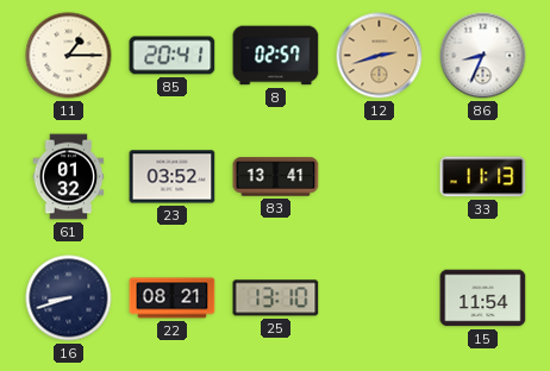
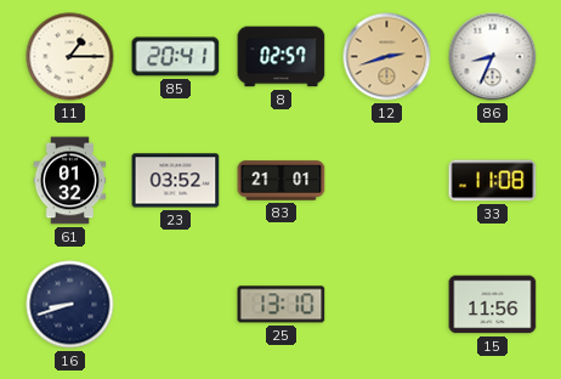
83: 13:41 -> 21:01 (282, 181)
33: 11:13 -> 11:08 (493, 181)
22: 08:21 -> none (173, 298)
15: 11:54 -> 11:56 (493, 305)
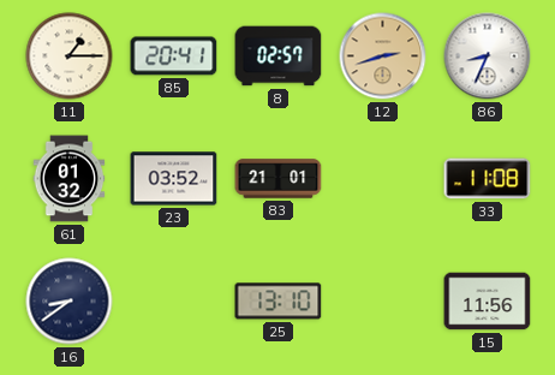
16: 8:42 -> 8:39 (70, 302)
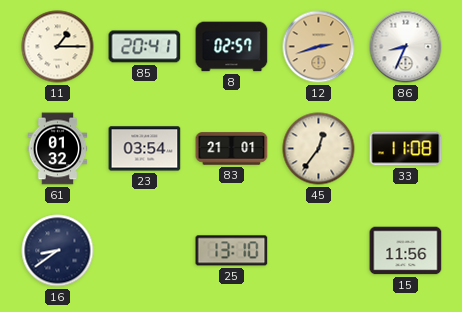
23: 03:52 -> 03:54 (145, 149)
45: none -> 12:36 (319, 149)
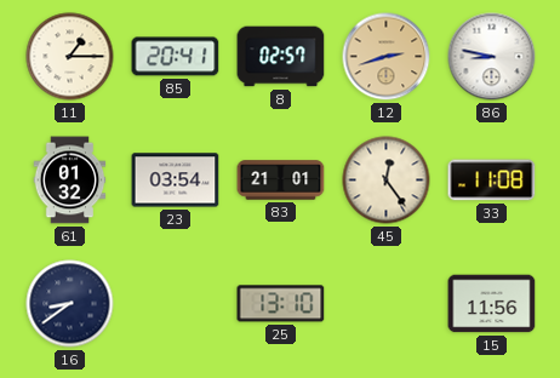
86: 8:34 -> 8:47 (492, 57)
45: 12:36 -> 12:24 (387, 181)
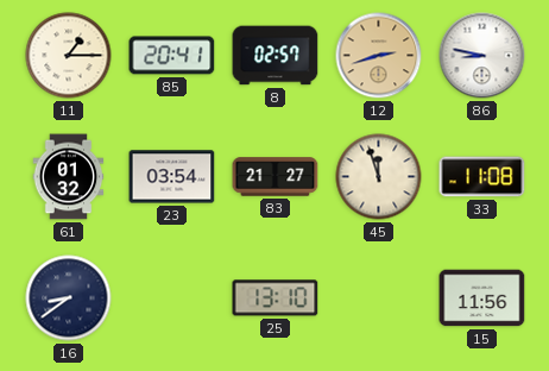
83: 21:01 -> 21:27 (276, 177)
45: 12:24 -> 11:57 (379, 177)
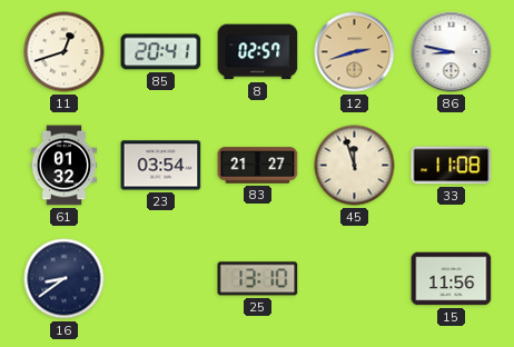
11: 1:15 -> 12:42 (65, 52)
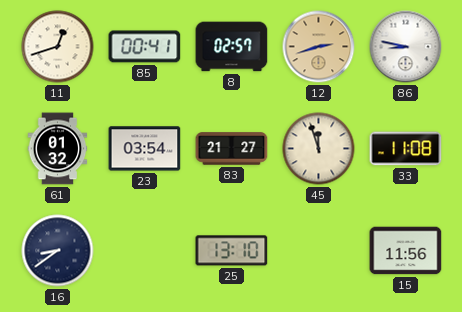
85: 20:41 -> 00:41 (145, 47)
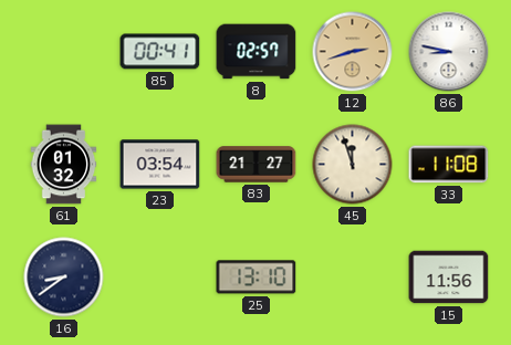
11: 12:42 -> none (58, 47)
